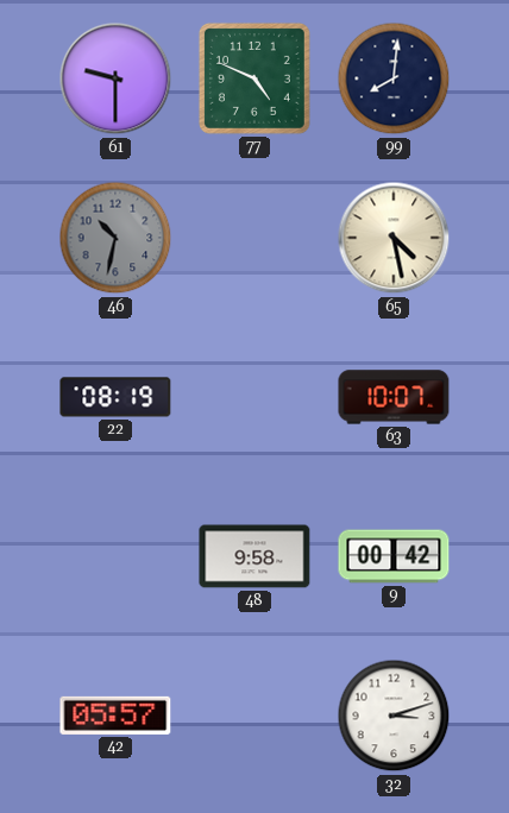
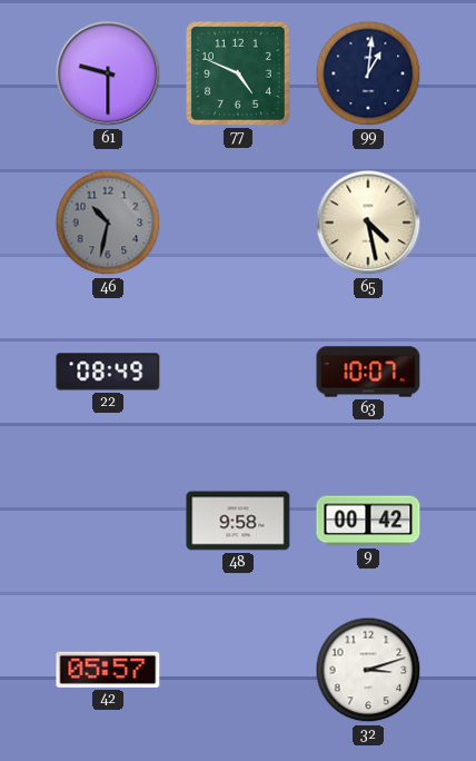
99: 8:01 -> 1:01 (368, 73)
22: 08:19 -> 08:49 (108, 372)
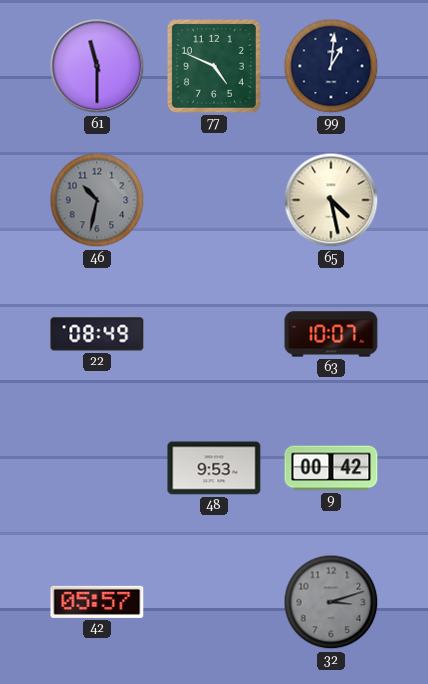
61: 9:30 -> 11:30 (97, 66)
48: 9:58 -> 9:53 (214, 468)
32 dial: white -> grey (331, 602)
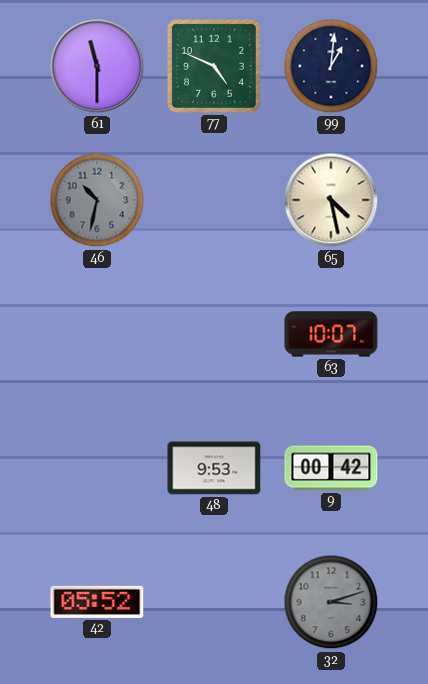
22: 08:49 -> none (97, 334)
42: 05:57 -> 05:52 (97, 602)
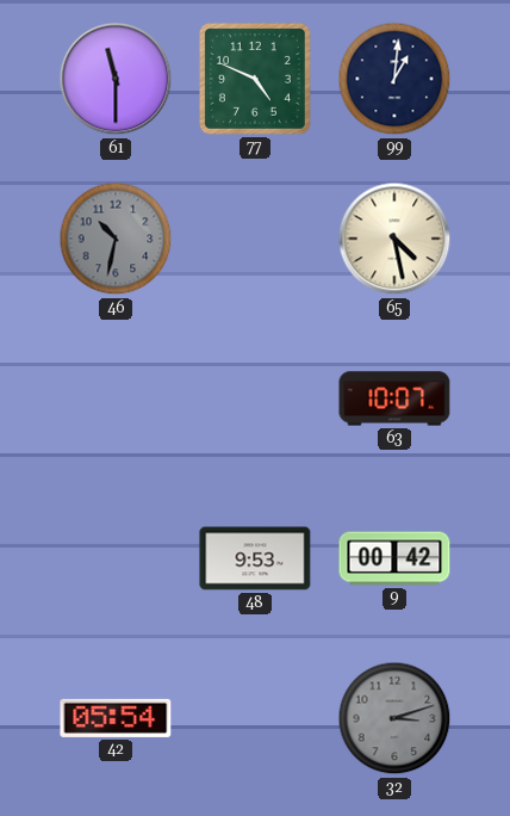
42: 05:52 -> 05:54 (116, 718)
